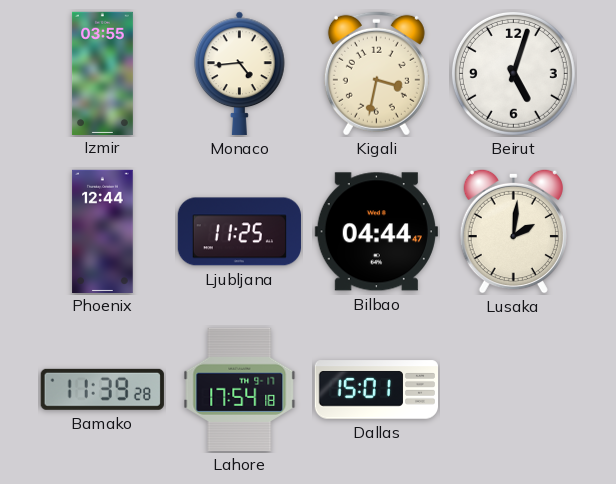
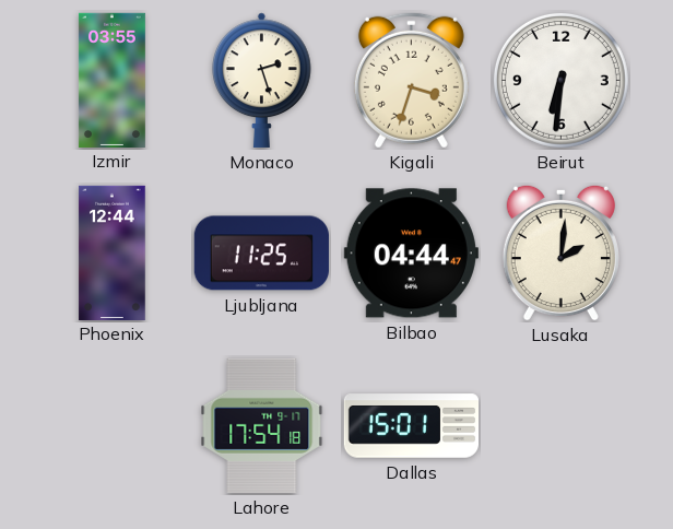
Monaco: 4:44 -> 2:27 (262, 80)
Kigali: 3:32 -> 3:33 (411, 80)
Beirut: 5:03 -> 6:31 (560, 80)
Bamako: 11:39 -> none (102, 389)
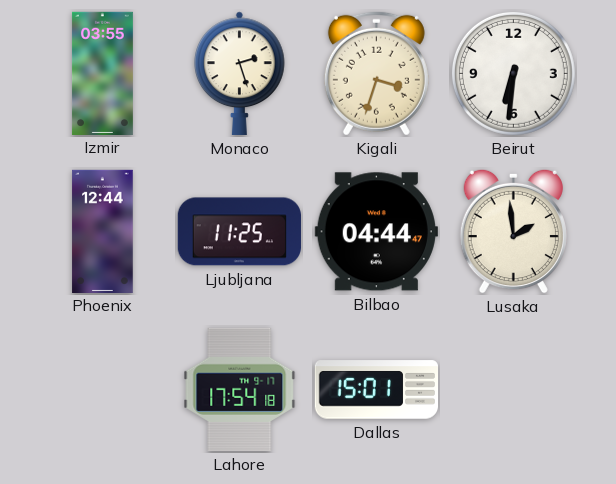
Lusaka: 2:01 -> 1:59 (513, 231)
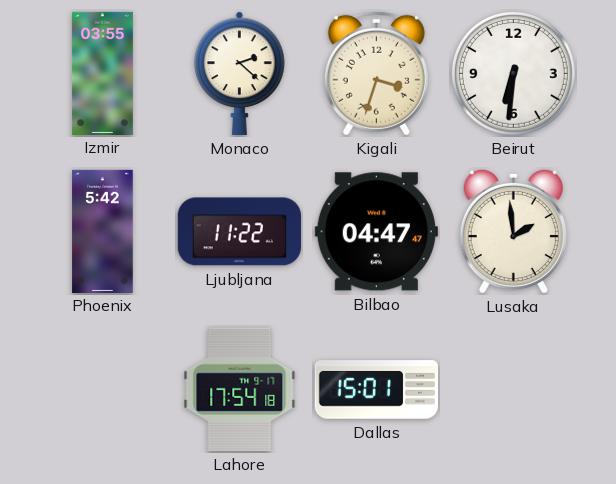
Monaco: 2:27 -> 2:22 (240, 73)
Phoenix: 12:44 -> 5:42 (103, 231)
Ljubljana: 11:25 -> 11:22 (239, 232)
Bilbao: 04:44 -> 04:47 (376, 232)
